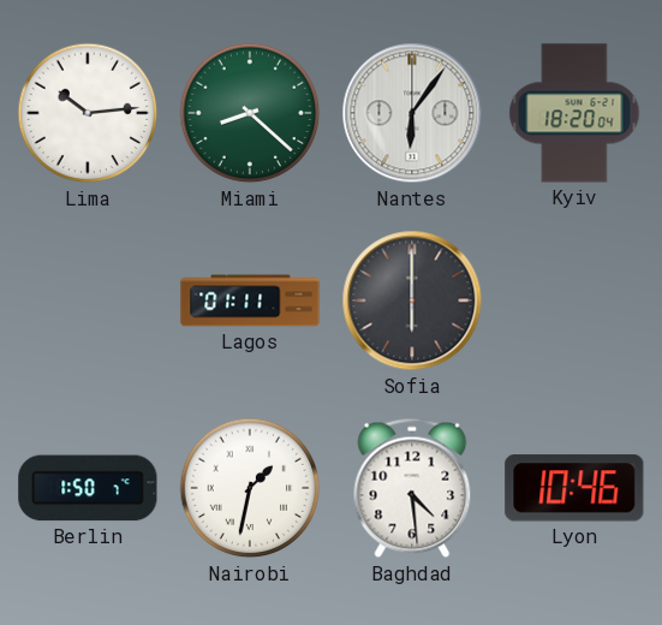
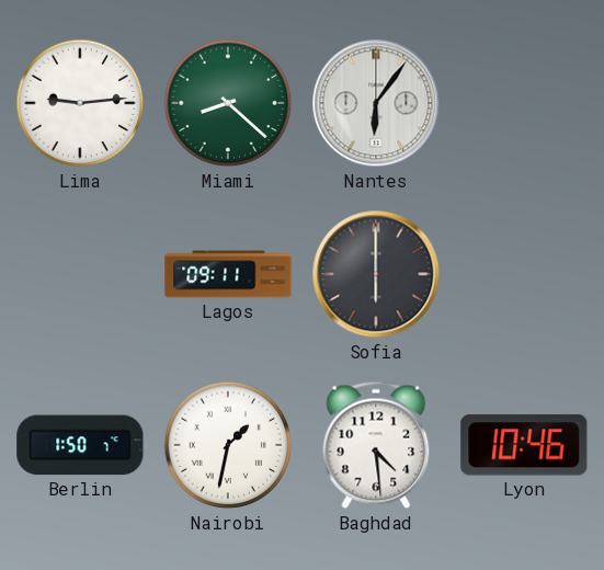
Lima: 10:14 -> 9:14 (80, 103)
Kyiv: 18:20 -> none (574, 113)
Lagos: 01:11 -> 09:11 (228, 274)
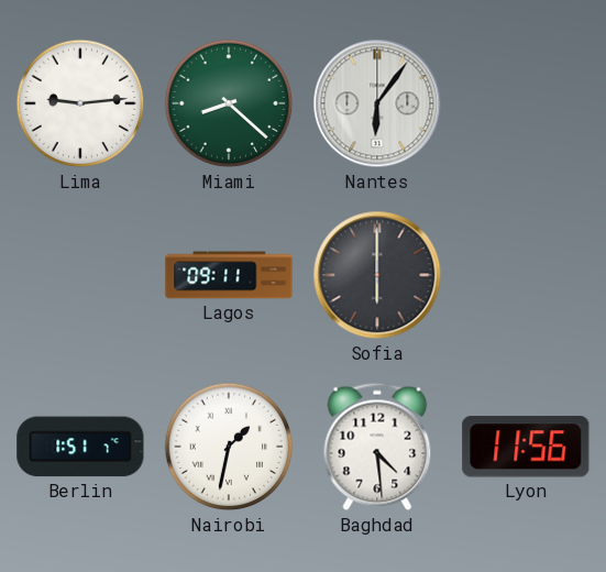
Berlin: 1:50 -> 1:51 (80, 447)
Lyon: 10:46 -> 11:56 (526, 447)
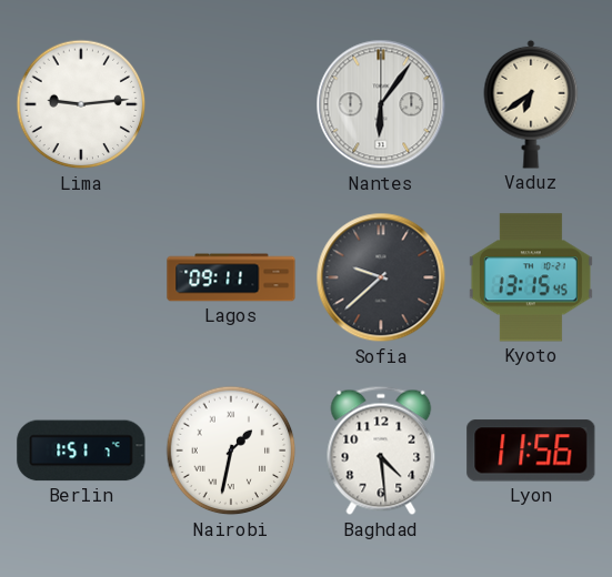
Miami: 8:22 -> none (229, 103)
Vaduz: none -> 6:39 (531, 104)
Sofia: 6:00 -> 9:38 (381, 277)
Kyoto: none -> 13:15 (531, 277)
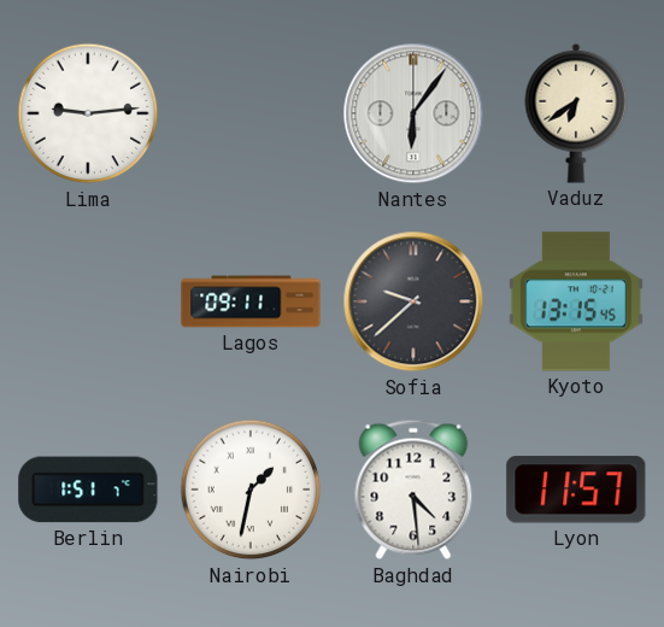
Lyon: 11:56 -> 11:57 (576, 490)
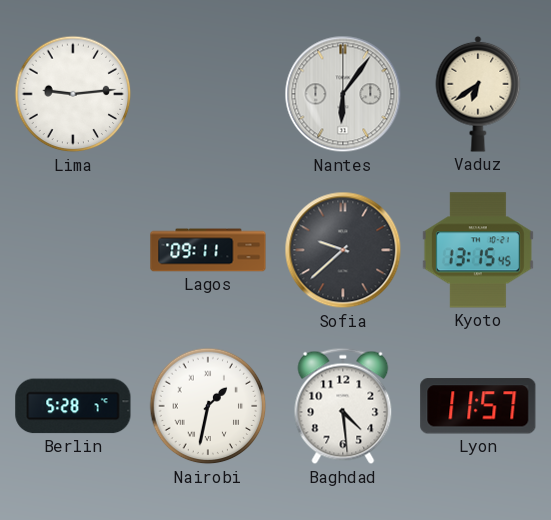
Berlin: 1:51 -> 5:28 (73, 406)
